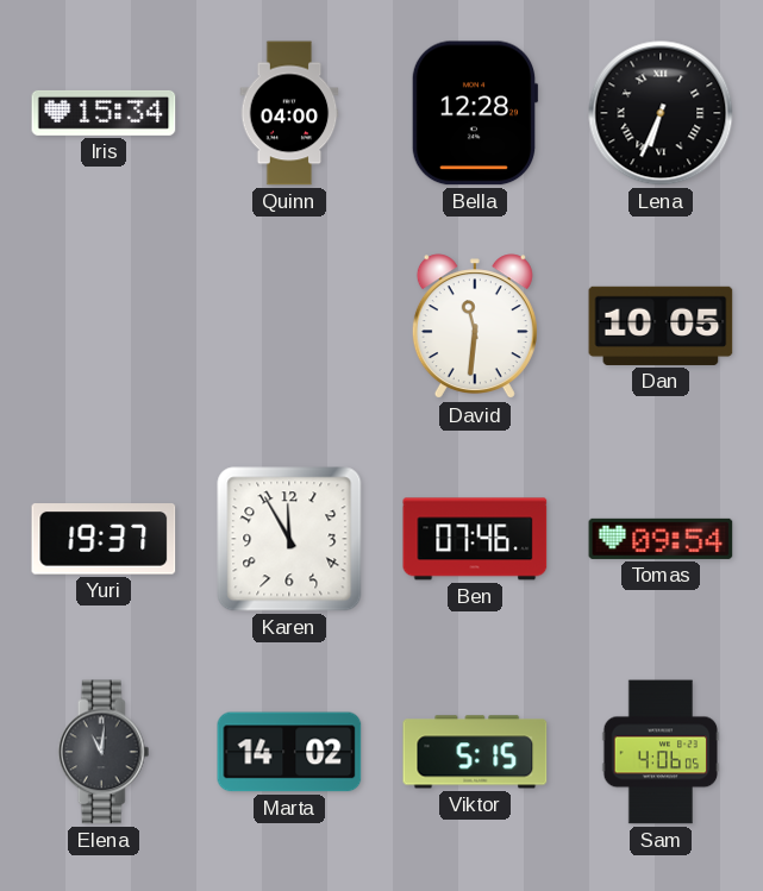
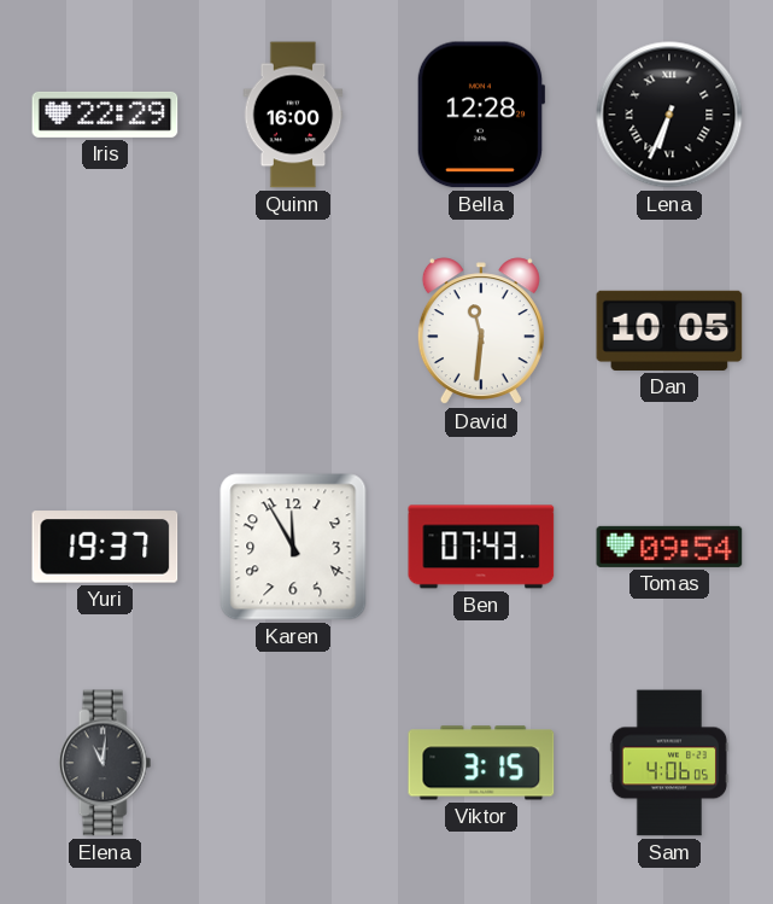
Iris: 15:34 -> 22:29 (105, 115)
Quinn: 04:00 -> 16:00 (293, 115)
Ben: 07:46 -> 07:43 (481, 547)
Marta: 14:02 -> none (289, 752)
Viktor: 5:15 -> 3:15 (481, 763)
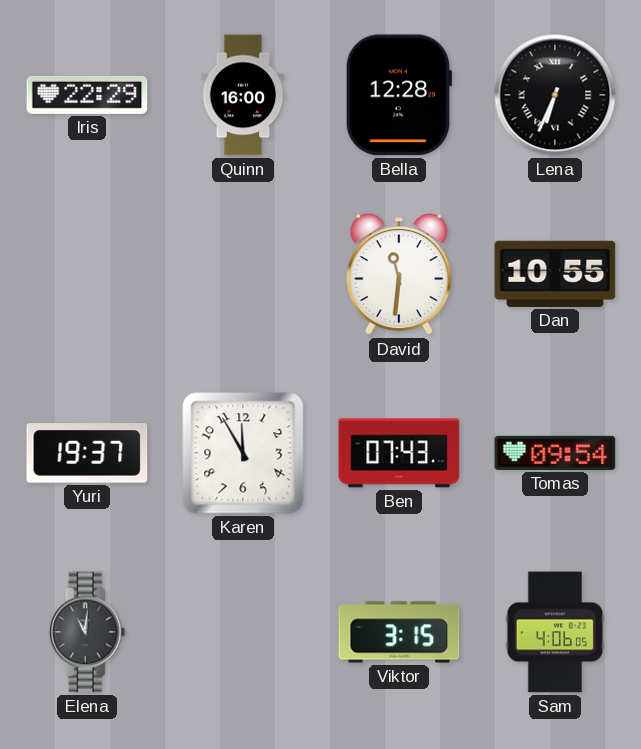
Dan: 10:05 -> 10:55 (555, 274)
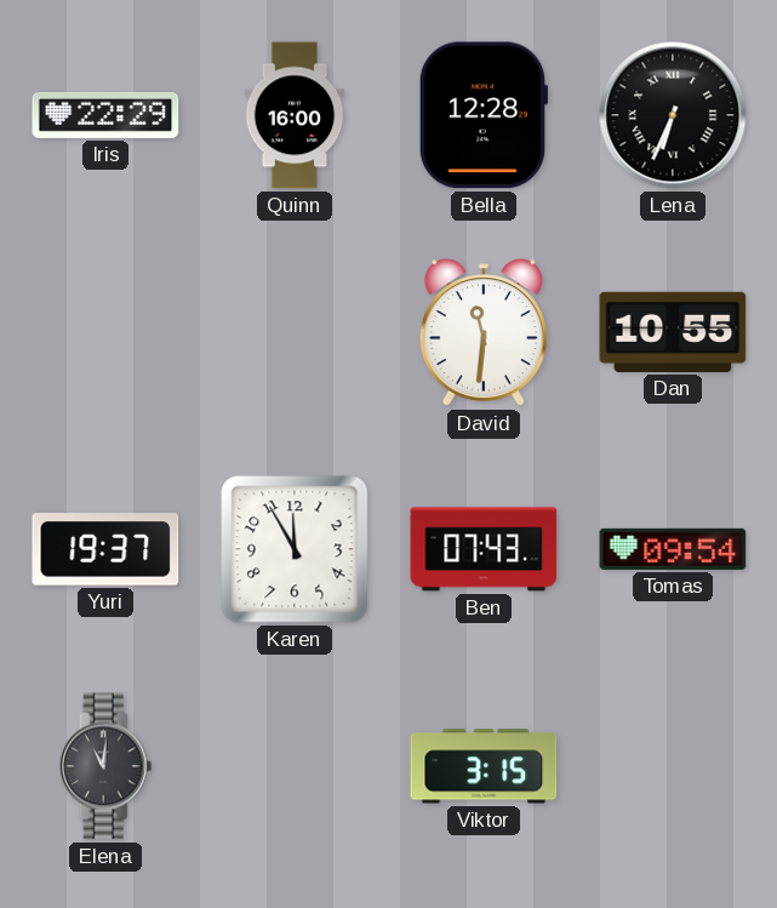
Sam: 4:06 -> none (555, 632)
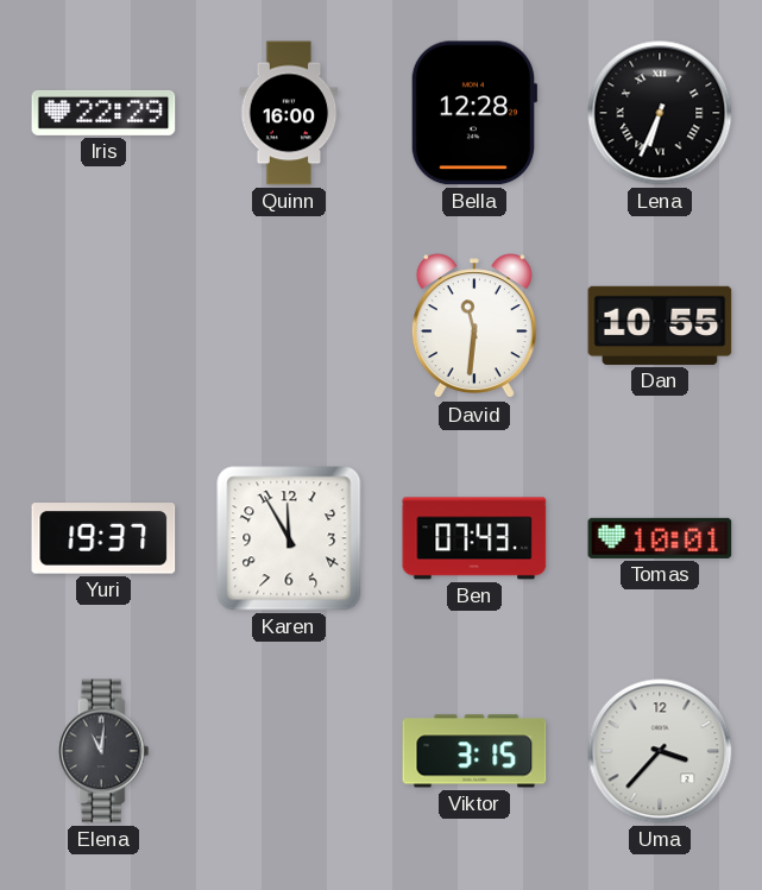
Tomas: 09:54 -> 10:01 (660, 538)
Uma: none -> 3:37 (660, 751)
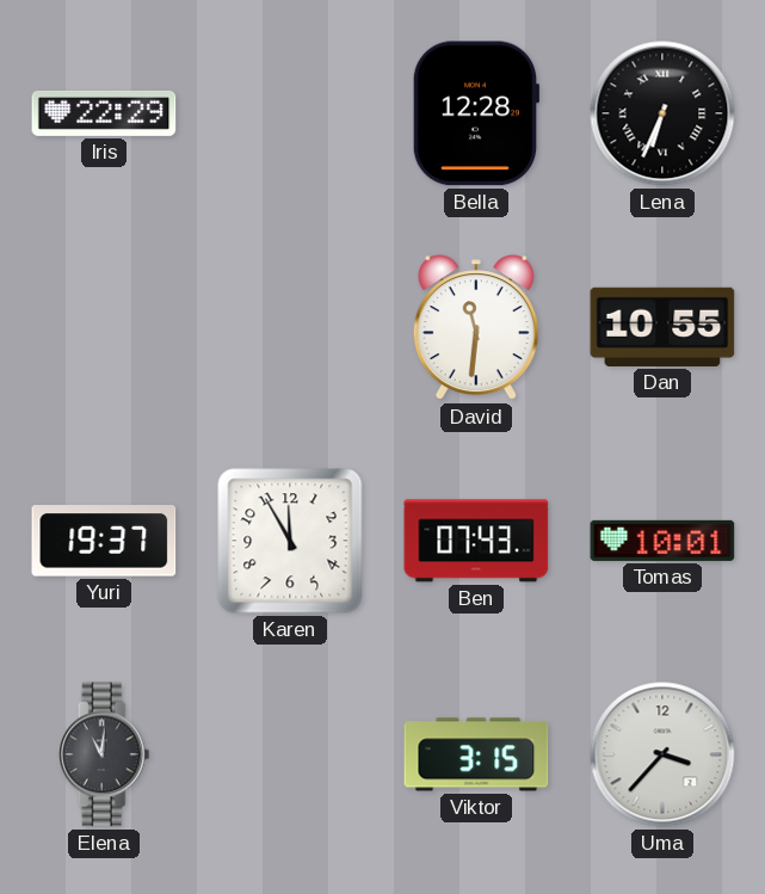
Quinn: 16:00 -> none (289, 113)
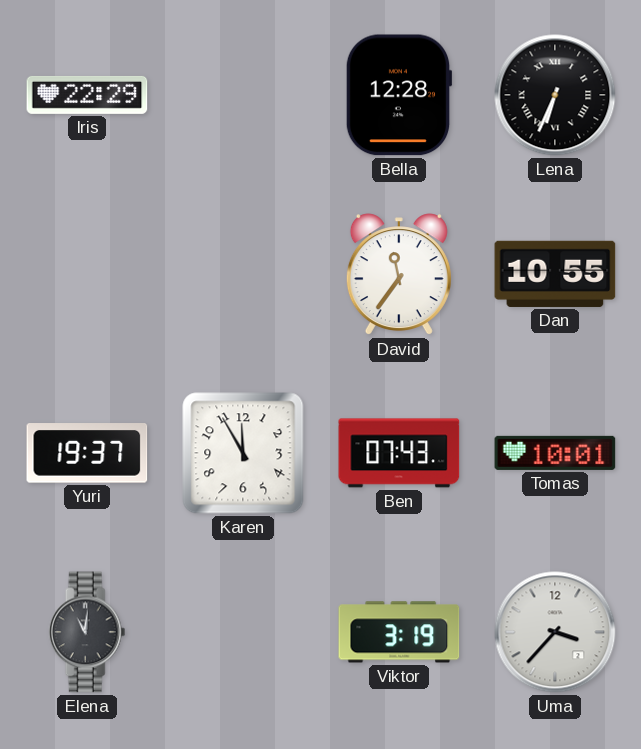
David: 11:31 -> 11:36 (399, 275)
Viktor: 3:15 -> 3:19 (399, 632)
